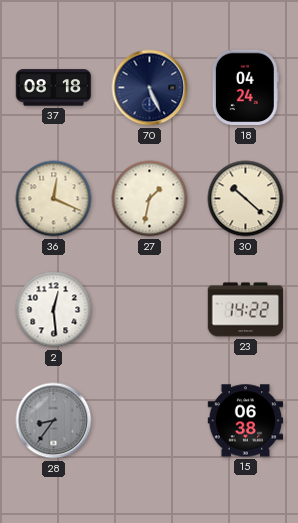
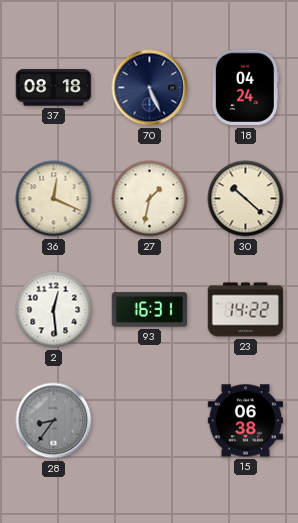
93: none -> 16:31 (150, 310)
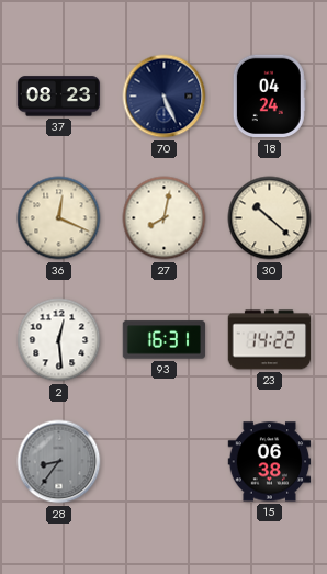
37: 08:18 -> 08:23 (59, 97)
27: 1:32 -> 8:02 (165, 218)
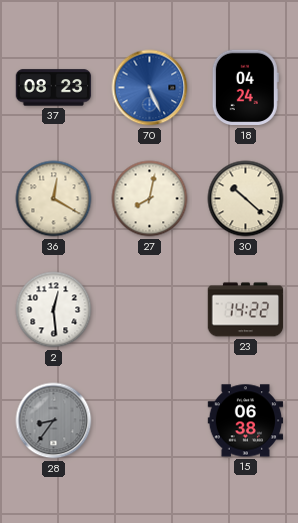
70 dial: navy -> blue (150, 88)
36: 12:19 -> 12:20 (54, 199)
93: 16:31 -> none (165, 340)
